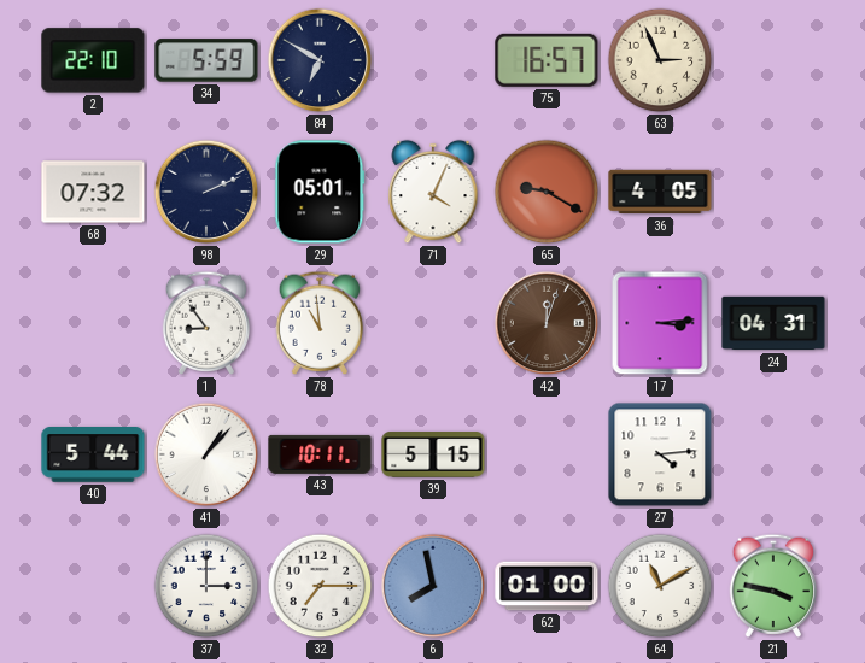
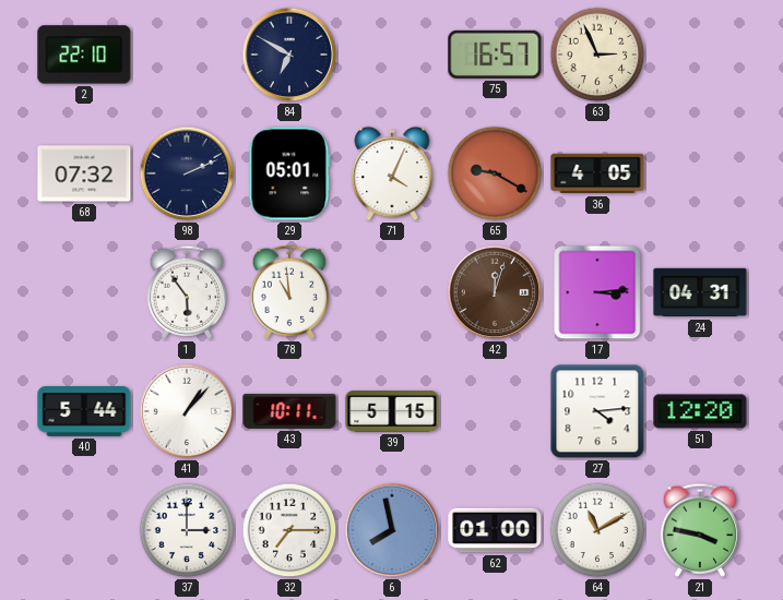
34: 5:59 -> none (206, 60)
1: 8:54 -> 5:54 (187, 292)
51: none -> 12:20 (700, 411)
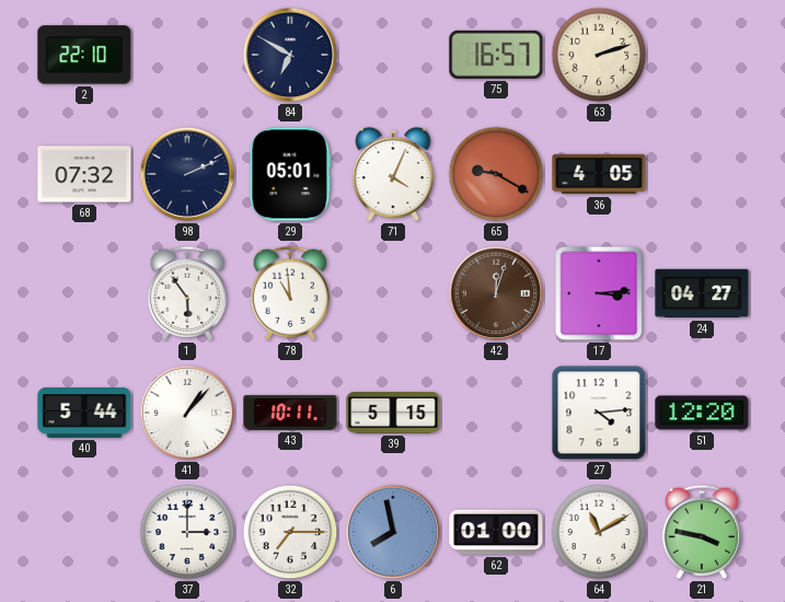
63: 2:56 -> 2:12 (599, 55)
24: 04:31 -> 04:27 (702, 293)
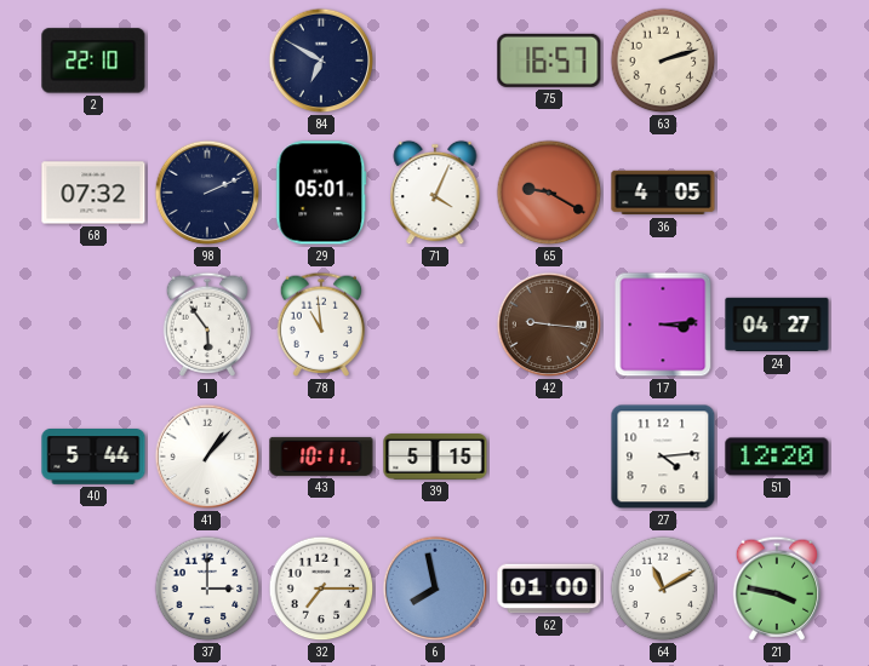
42: 12:03 -> 9:16 (549, 325)
